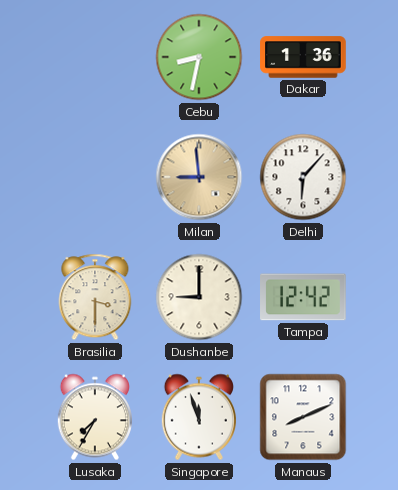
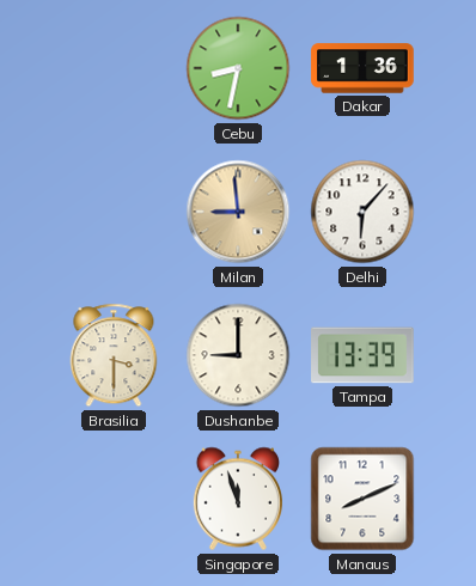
Tampa: 12:42 -> 13:39 (362, 355)
Lusaka: 7:35 -> none (95, 417)
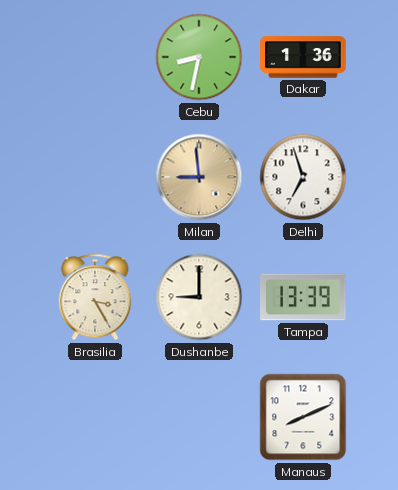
Delhi: 6:07 -> 6:57 (303, 177)
Brasilia: 3:30 -> 3:25 (95, 297)
Singapore: 11:57 -> none (238, 499)
